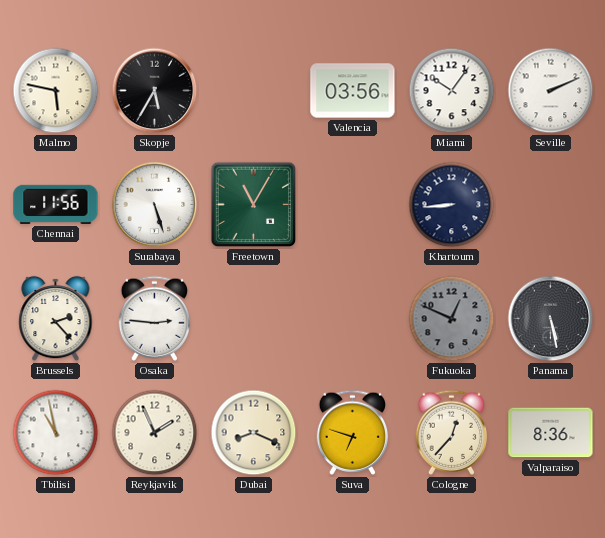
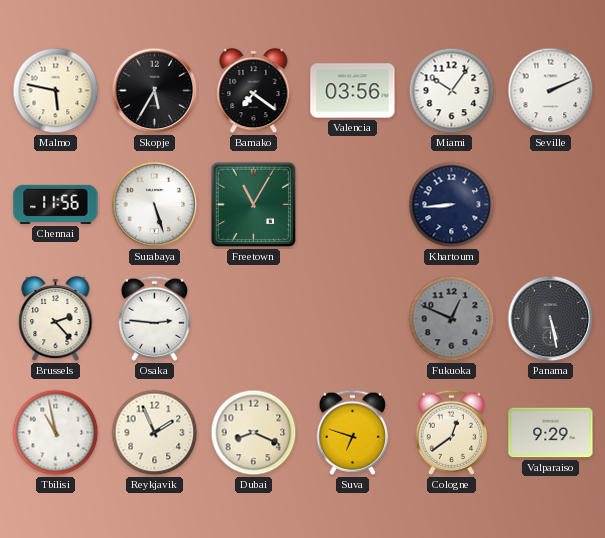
Bamako: none -> 7:21 (254, 91)
Cologne: 12:37 -> 12:39 (452, 432)
Valparaiso: 8:36 -> 9:29 (551, 433)
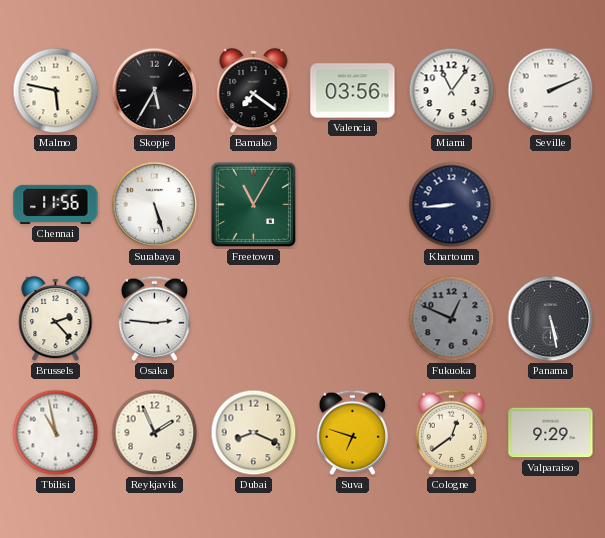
Miami: 10:06 -> 11:06 (452, 91)
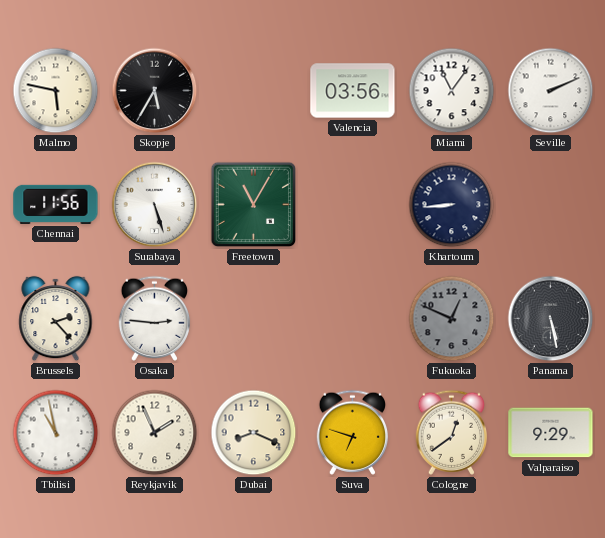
Bamako: 7:21 -> none (254, 91)
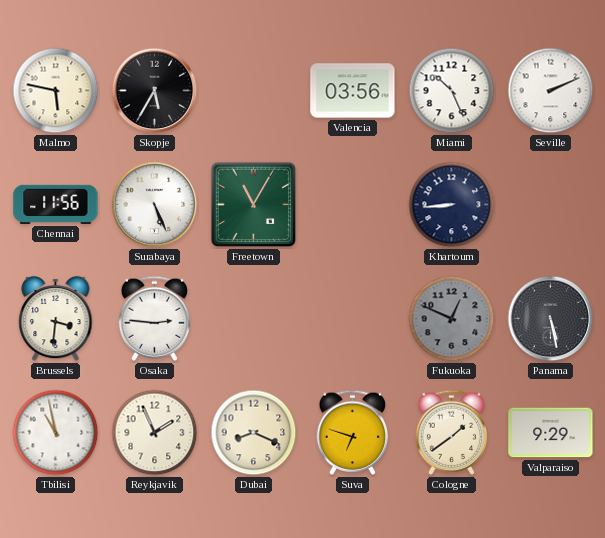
Miami: 11:06 -> 10:26 (452, 91)
Surabaya: 5:27 -> 5:26 (155, 205)
Brussels: 2:23 -> 3:31 (56, 319)
Cologne: 12:39 -> 1:39 (452, 432)
